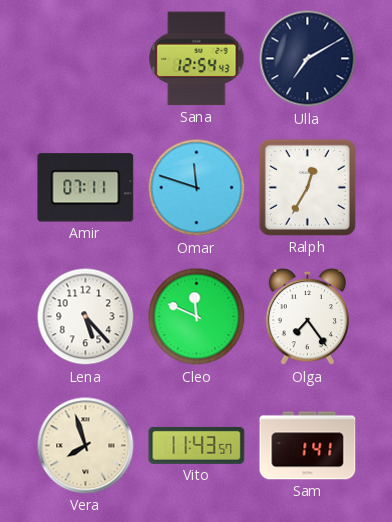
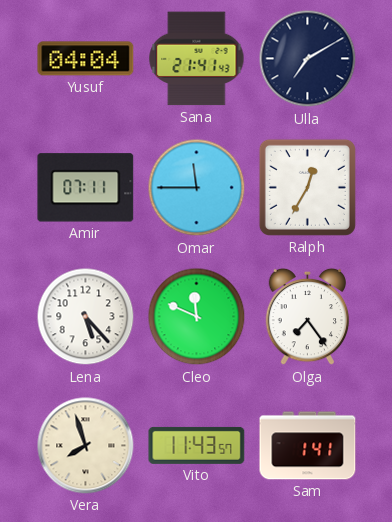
Yusuf: none -> 04:04 (86, 59)
Sana: 12:54 -> 21:41 (197, 59)
Omar: 11:48 -> 11:45 (197, 188)
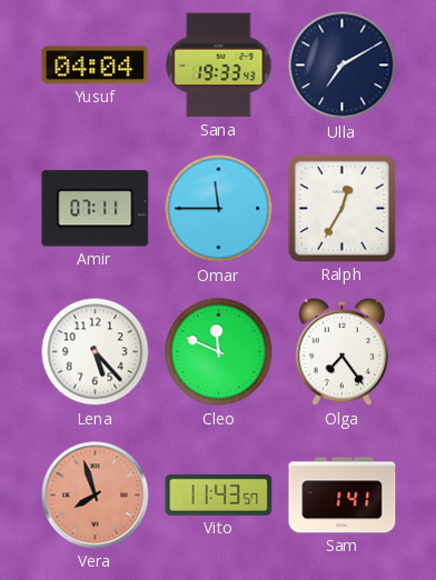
Sana: 21:41 -> 19:33 (219, 66)
Vera dial: cream -> salmon (96, 496)
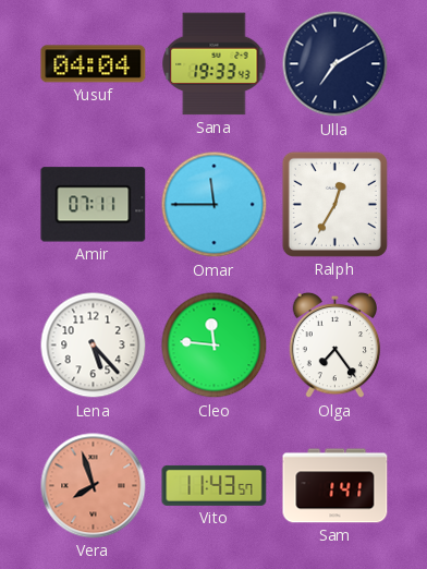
Cleo: 11:49 -> 11:46 (215, 346)
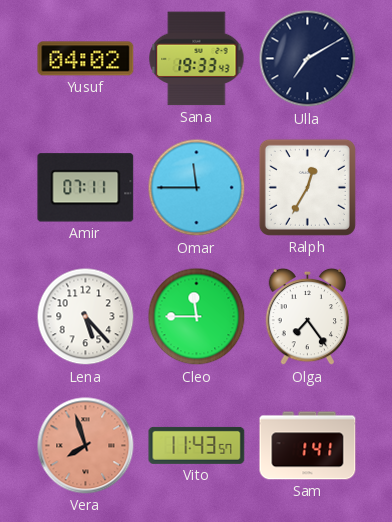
Yusuf: 04:04 -> 04:02 (86, 59)
Cleo: 11:46 -> 11:45 (197, 317)
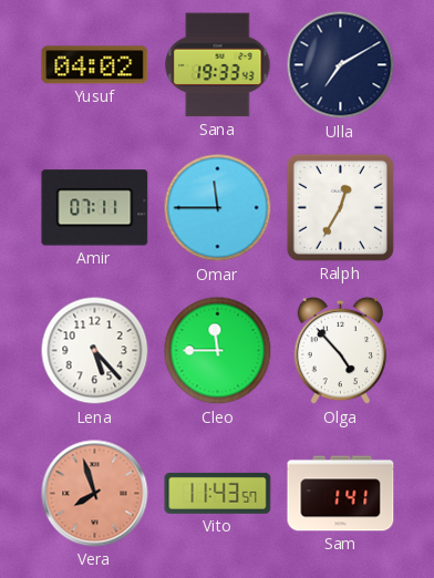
Olga: 7:24 -> 4:53 (341, 351)
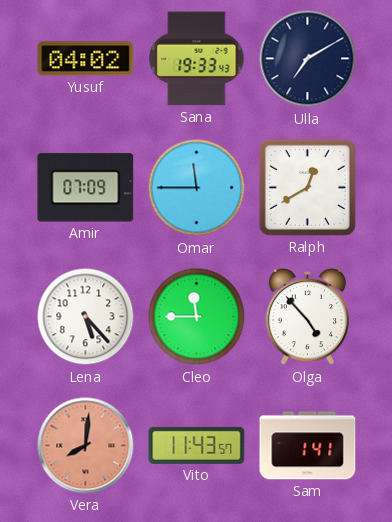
Amir: 07:11 -> 07:09 (86, 188)
Ralph: 12:35 -> 12:40 (307, 187)
Vera: 7:57 -> 8:01 (86, 446)
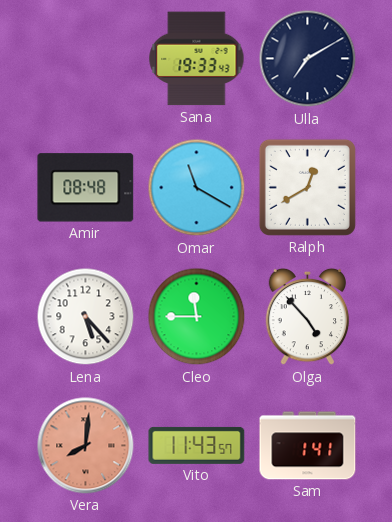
Yusuf: 04:02 -> none (86, 59)
Amir: 07:09 -> 08:48 (86, 188)
Omar: 11:45 -> 11:20 (197, 188)
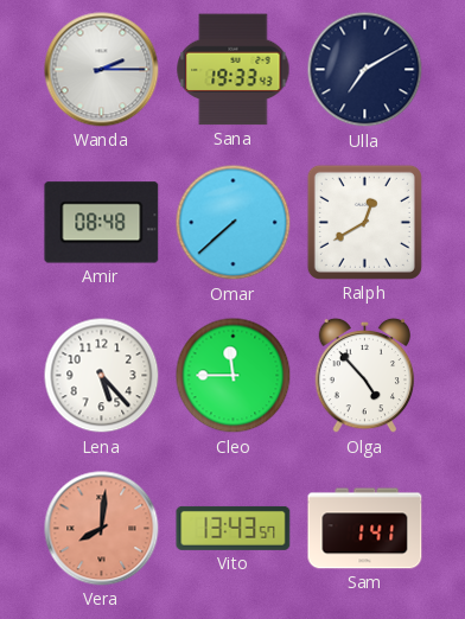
Wanda: none -> 2:15 (102, 70)
Omar: 11:20 -> 7:38 (234, 223)
Vito: 11:43 -> 13:43 (234, 528)
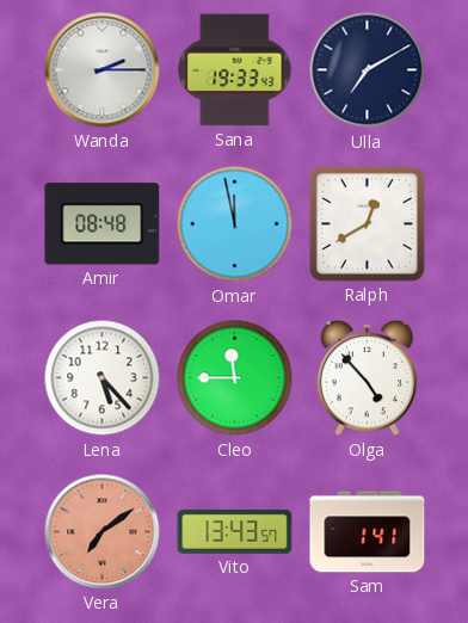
Omar: 7:38 -> 11:58 (235, 224)
Vera: 8:01 -> 7:09 (103, 532)
